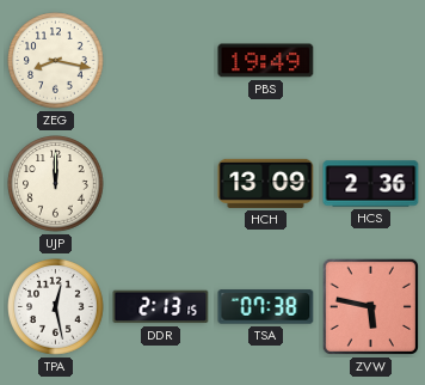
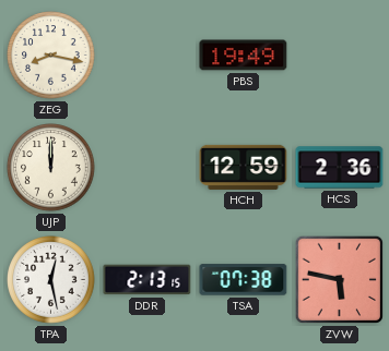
HCH: 13:09 -> 12:59 (244, 167)
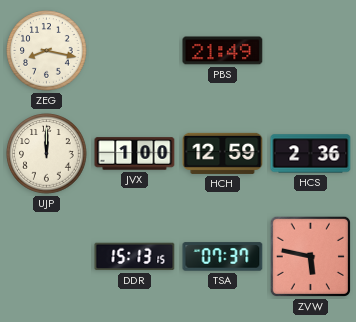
PBS: 19:49 -> 21:49 (223, 51)
JVX: none -> 1:00 (135, 154)
TPA: 12:28 -> none (51, 280)
DDR: 2:13 -> 15:13 (135, 257)
TSA: 07:38 -> 07:37 (223, 257)
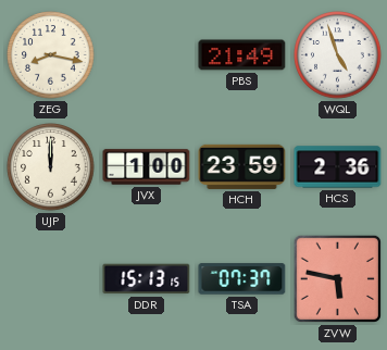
WQL: none -> 4:57 (338, 55)
HCH: 12:59 -> 23:59 (242, 166)
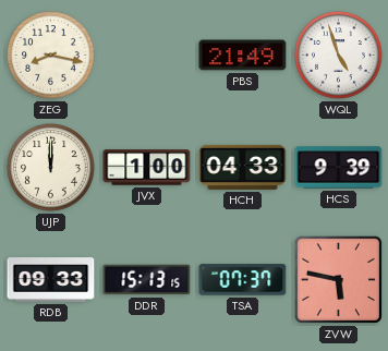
HCH: 23:59 -> 04:33 (243, 167)
HCS: 2:36 -> 9:39 (339, 168)
RDB: none -> 09:33 (51, 280)
